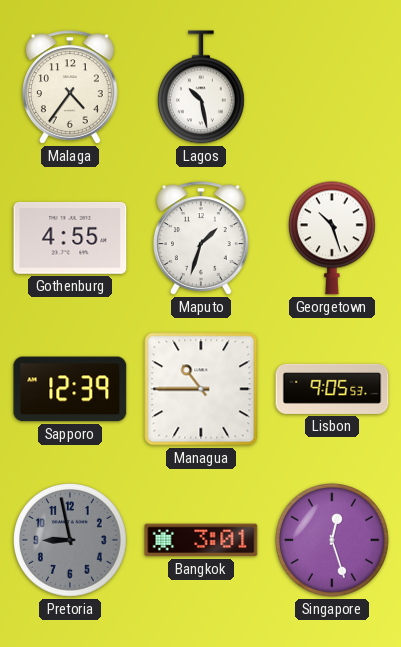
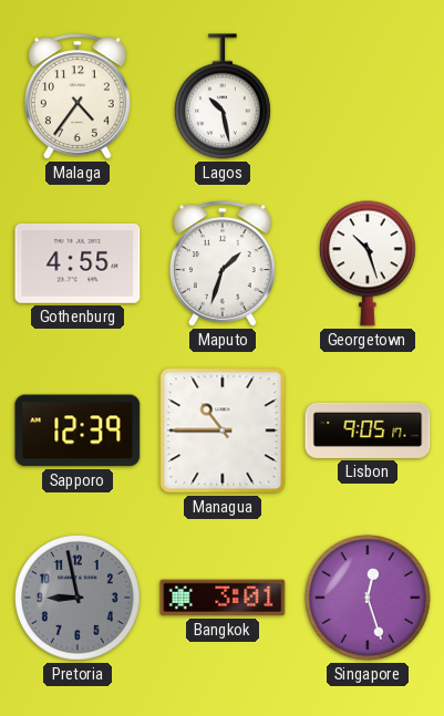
Lisbon: 9:05:53 -> 9:05:17 (368, 430)
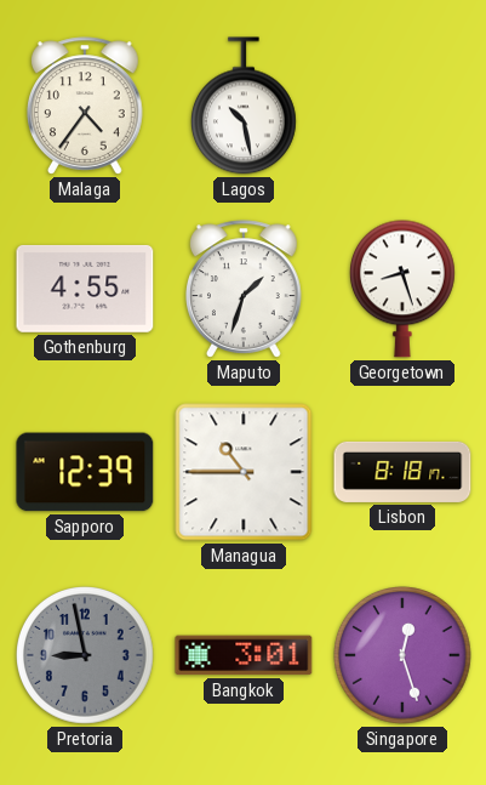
Georgetown: 10:27 -> 8:27 (402, 289)
Lisbon: 9:05 -> 8:18 (402, 472)
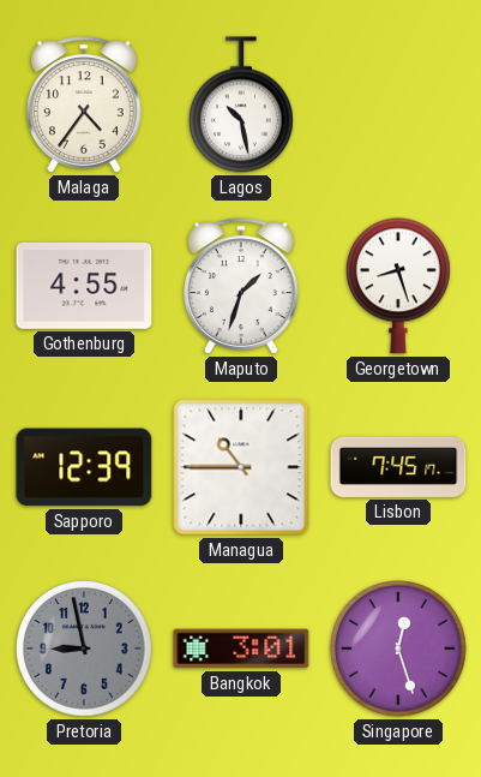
Lisbon: 8:18 -> 7:45 (398, 467)
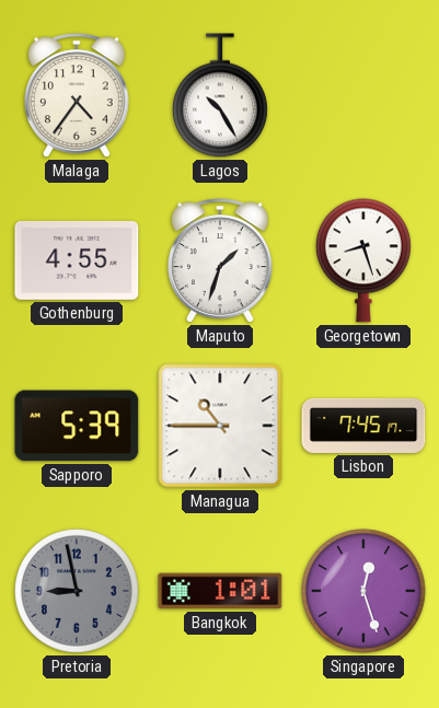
Lagos: 10:28 -> 10:25 (220, 95)
Sapporo: 12:39 -> 5:39 (77, 426)
Bangkok: 3:01 -> 1:01 (220, 591)
